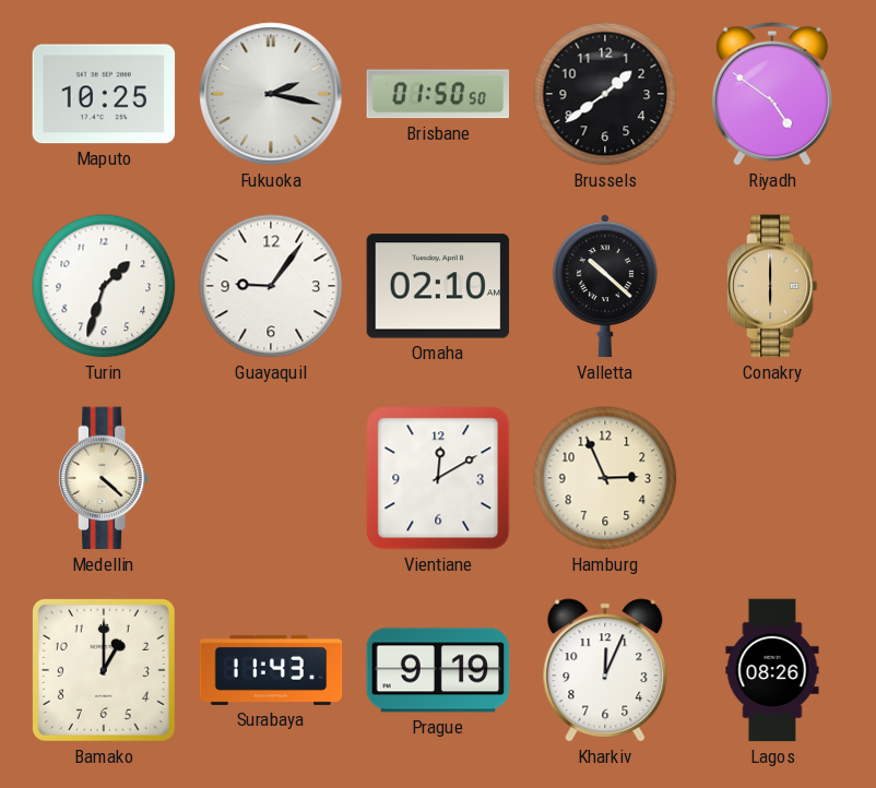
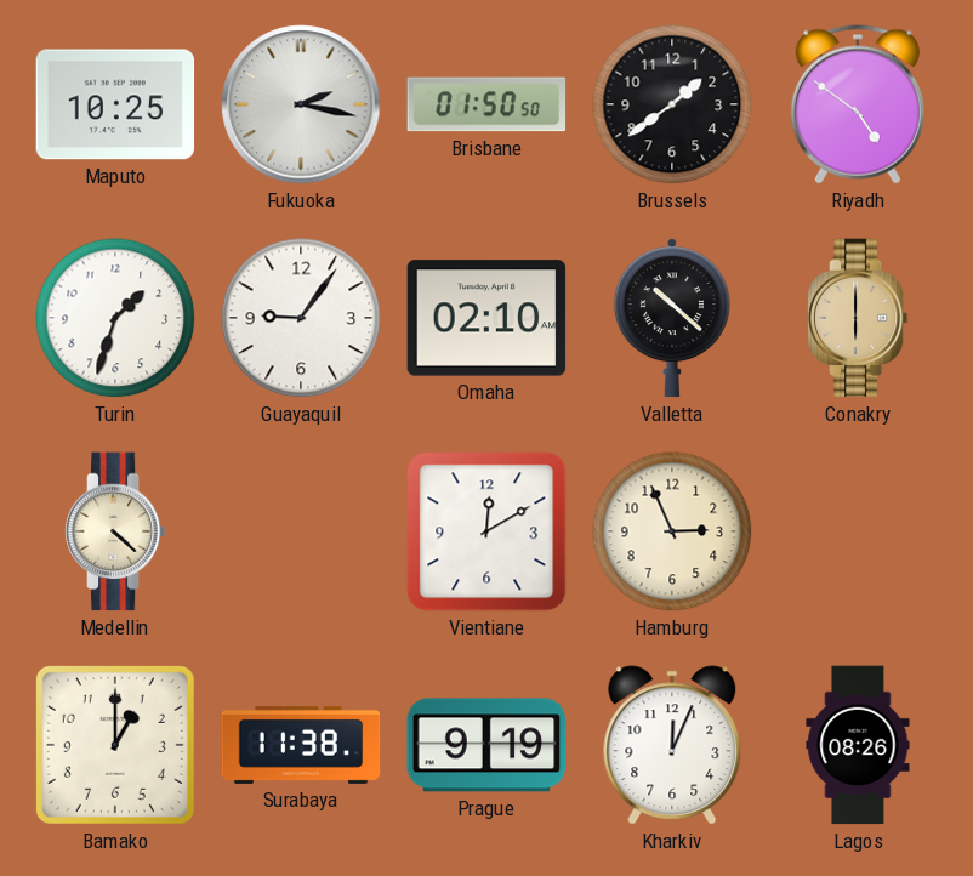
Surabaya: 11:43 -> 11:38 (301, 745)
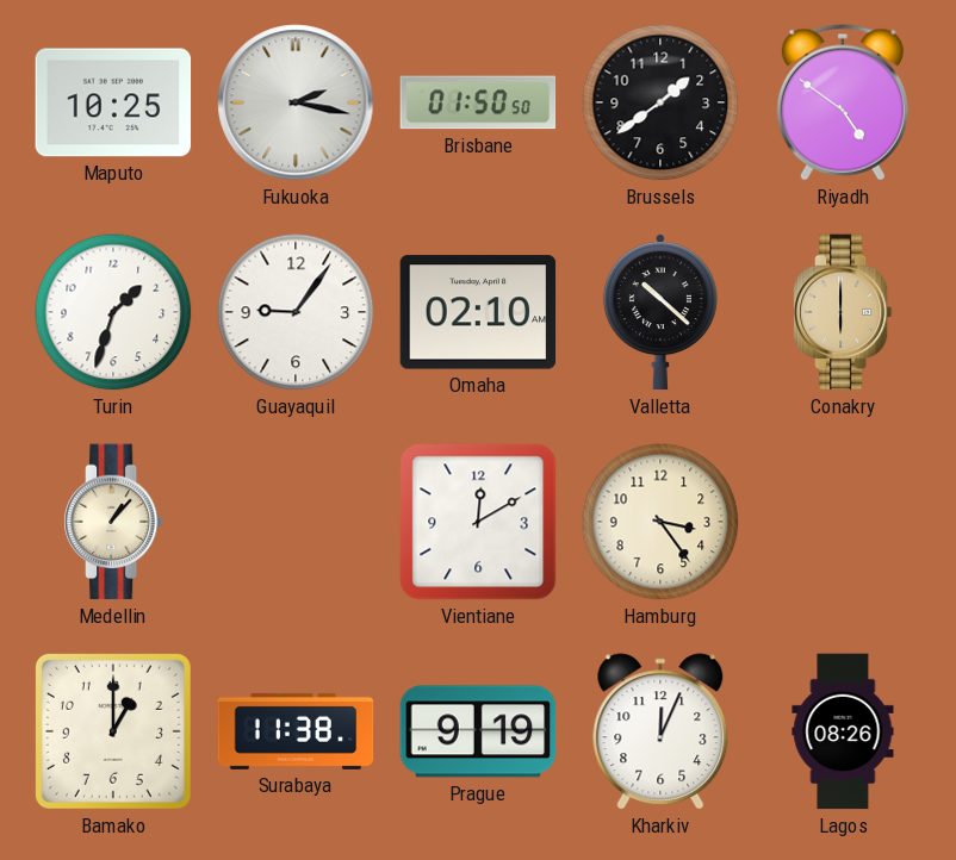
Medellin: 4:22 -> 1:07 (113, 522)
Hamburg: 2:56 -> 3:24 (660, 522)
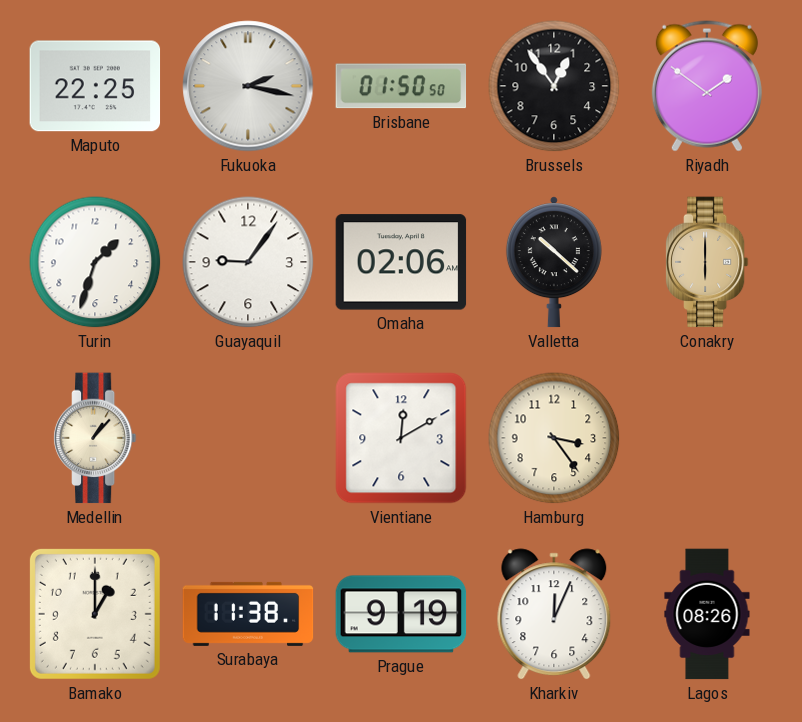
Maputo: 10:25 -> 22:25 (95, 86)
Brussels: 1:39 -> 12:54 (554, 86)
Riyadh: 4:51 -> 1:51 (707, 86)
Omaha: 02:10 -> 02:06 (401, 262)
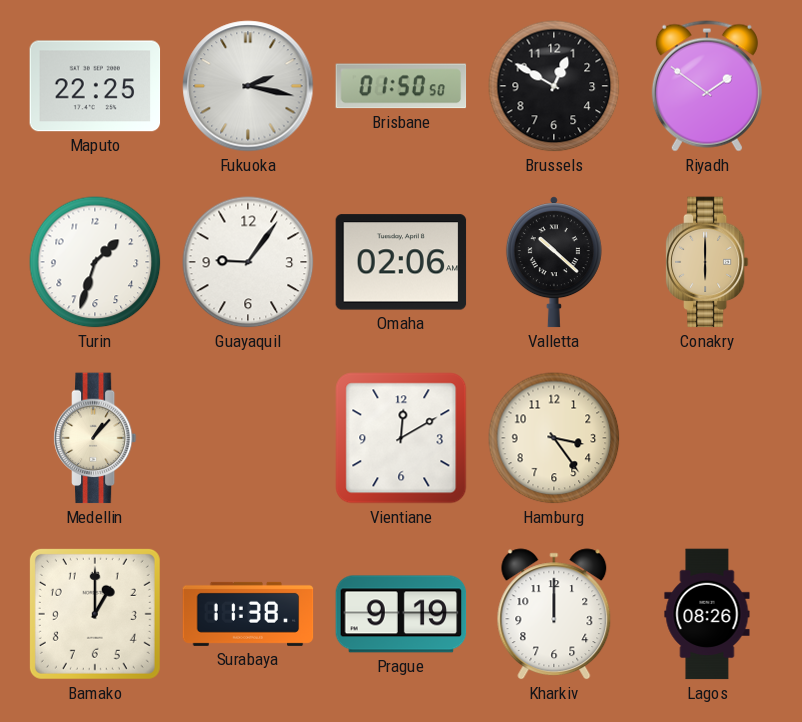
Brussels: 12:54 -> 12:50 (554, 86)
Kharkiv: 12:04 -> 12:00 (554, 614)
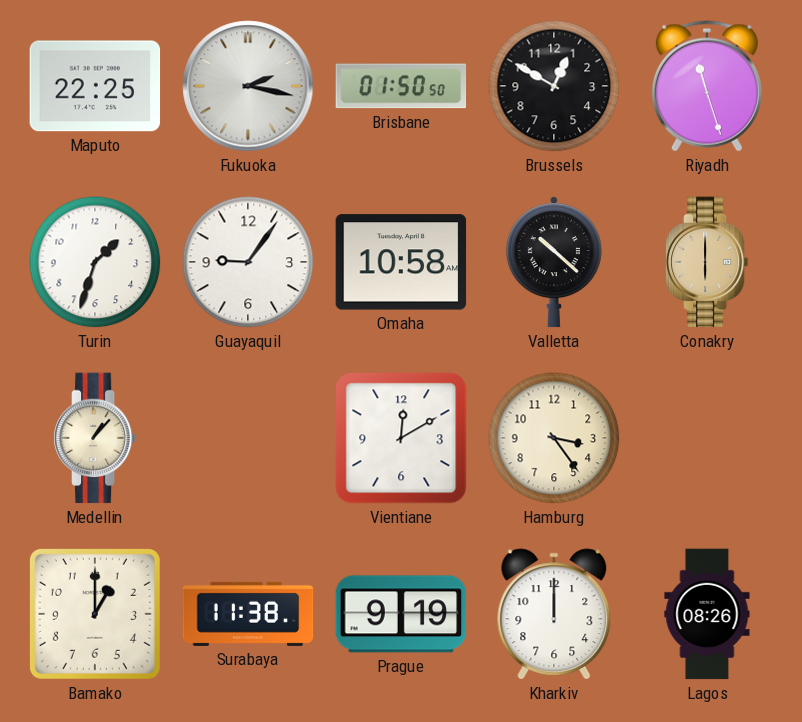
Riyadh: 1:51 -> 11:27 (707, 86)
Omaha: 02:06 -> 10:58 (401, 262)
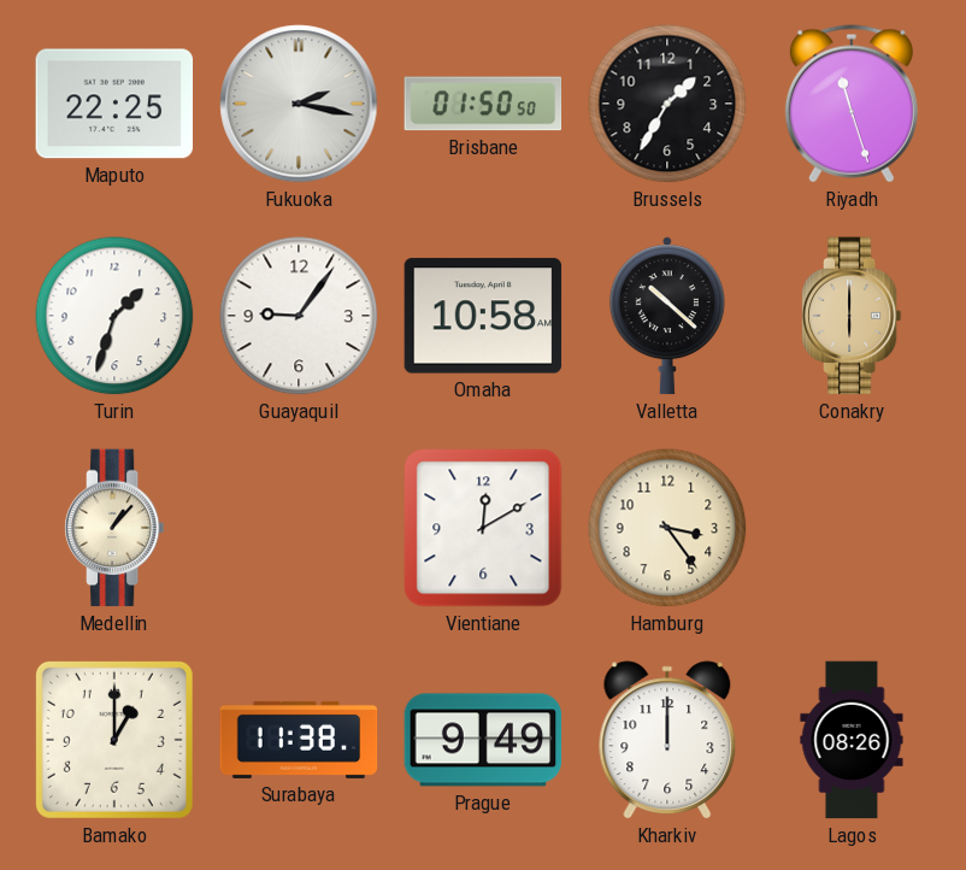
Brussels: 12:50 -> 1:35 (667, 104)
Prague: 9:19 -> 9:49 (483, 740)
